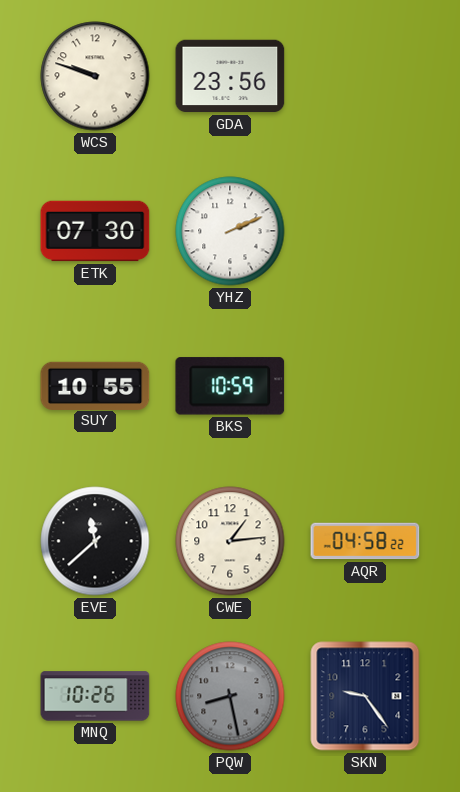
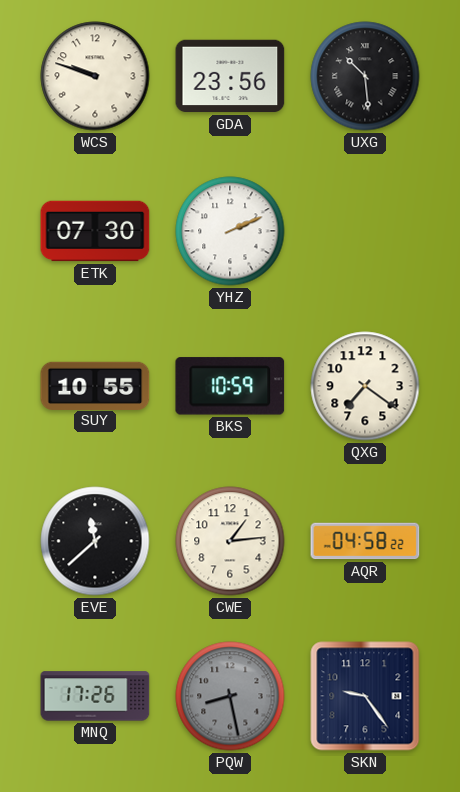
UXG: none -> 10:29 (365, 76)
QXG: none -> 7:21 (365, 386)
MNQ: 10:26 -> 17:26 (95, 696)
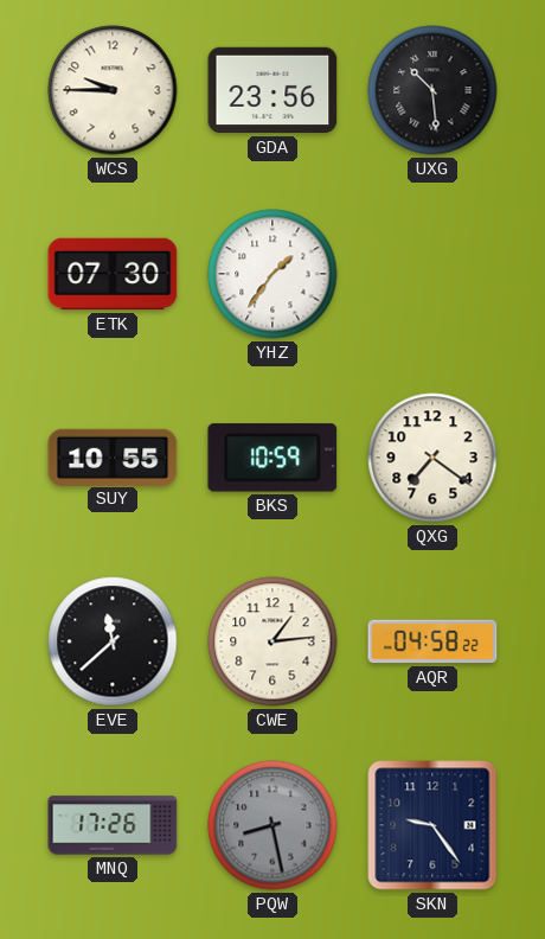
WCS: 9:48 -> 9:45 (113, 90)
YHZ: 2:11 -> 1:36 (272, 274)
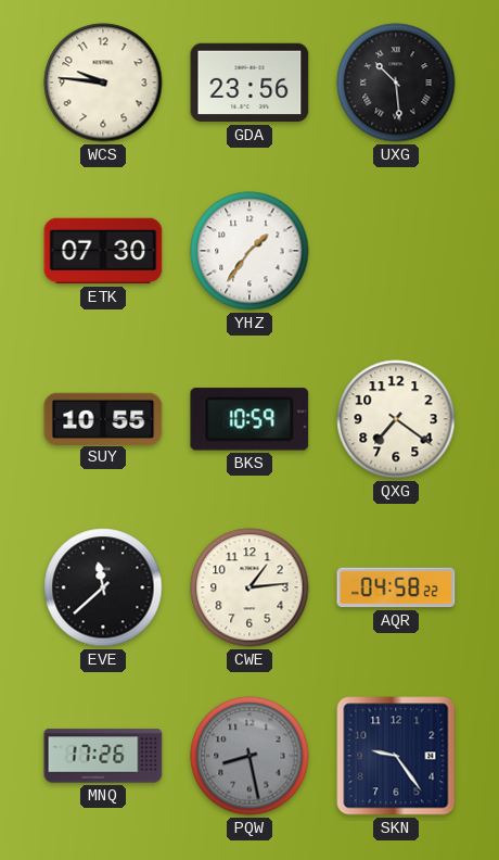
WCS: 9:45 -> 9:46 (103, 83)
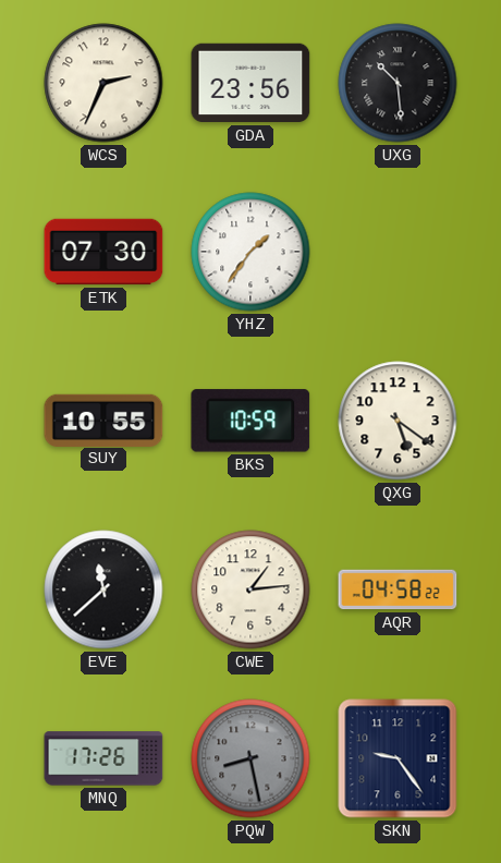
WCS: 9:46 -> 2:34 (103, 83)
QXG: 7:21 -> 5:21 (398, 421)
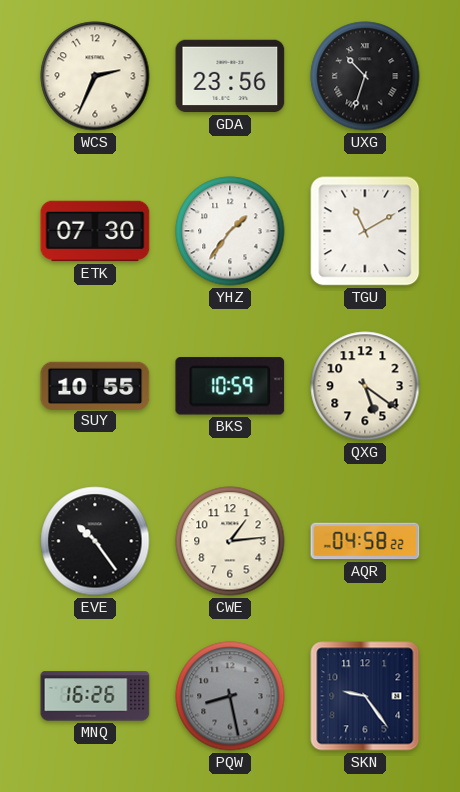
UXG: 10:29 -> 10:33 (365, 76)
TGU: none -> 11:10 (365, 231)
EVE: 11:38 -> 10:24 (95, 541)
MNQ: 17:26 -> 16:26 (95, 696)
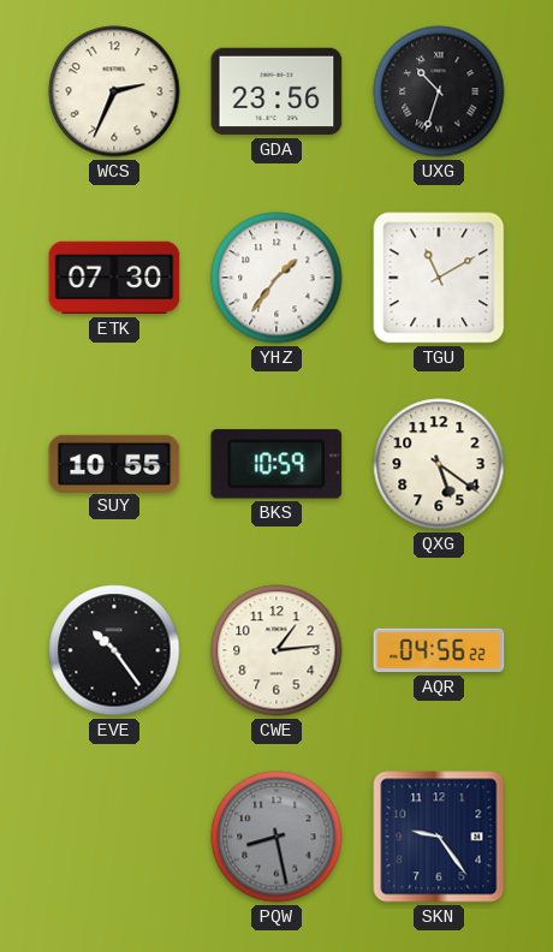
AQR: 04:58 -> 04:56 (439, 650)
MNQ: 16:26 -> none (95, 696)
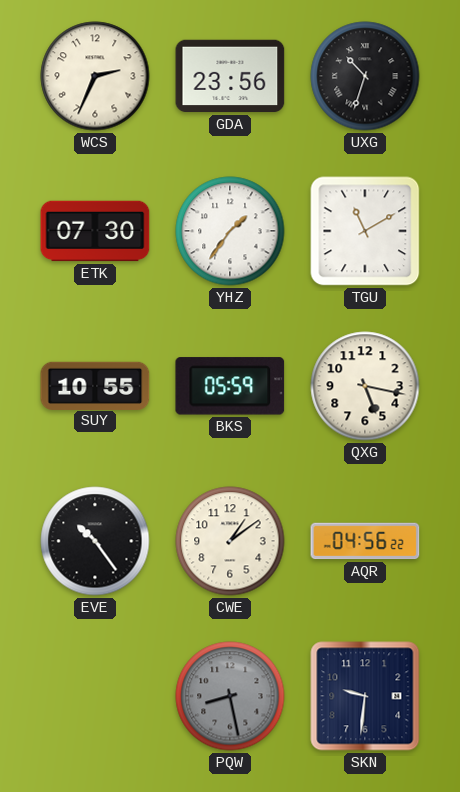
BKS: 10:59 -> 05:59 (230, 386)
QXG: 5:21 -> 5:17 (365, 386)
CWE: 1:14 -> 1:09 (230, 541)
SKN: 9:24 -> 9:31 (365, 696)
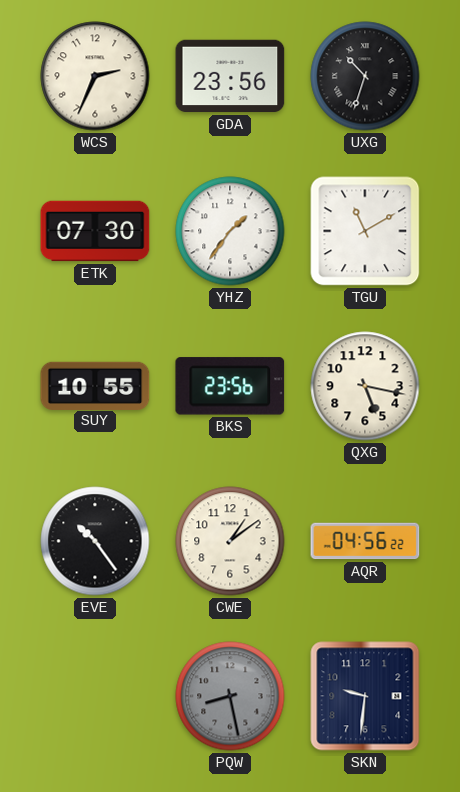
BKS: 05:59 -> 23:56 (230, 386)
